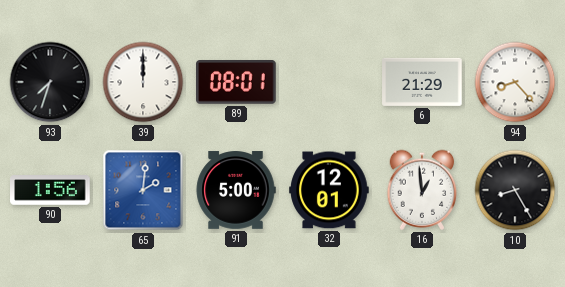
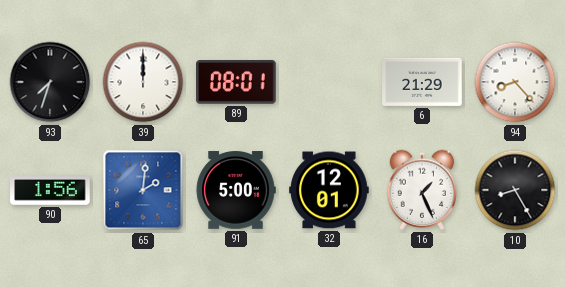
16: 12:59 -> 1:26 (422, 190)
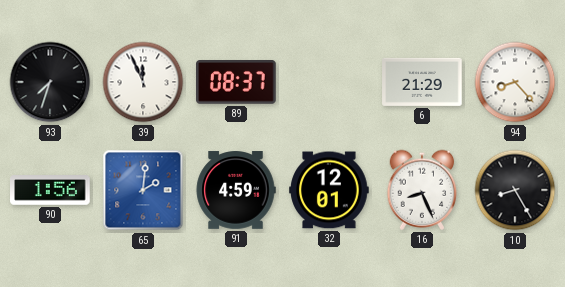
39: 12:00 -> 11:56 (143, 82)
89: 08:01 -> 08:37 (237, 83)
91: 5:00 -> 4:59 (236, 190)
16: 1:26 -> 8:26 (422, 190)
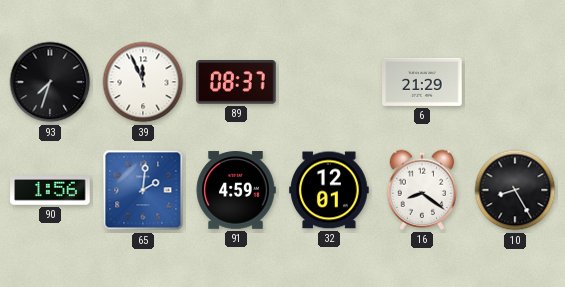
94: 8:23 -> none (515, 82)
16: 8:26 -> 8:21 (422, 190)
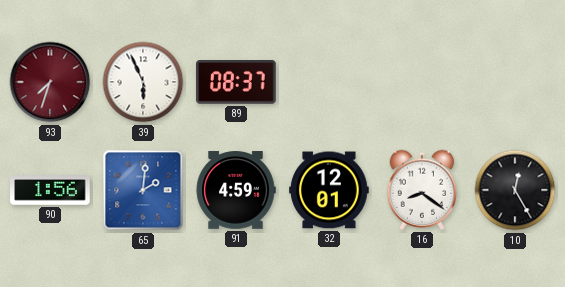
93 dial: black -> burgundy (50, 82)
39: 11:56 -> 5:56 (143, 82)
6: 21:29 -> none (422, 82)
10: 8:25 -> 12:25 (515, 190)
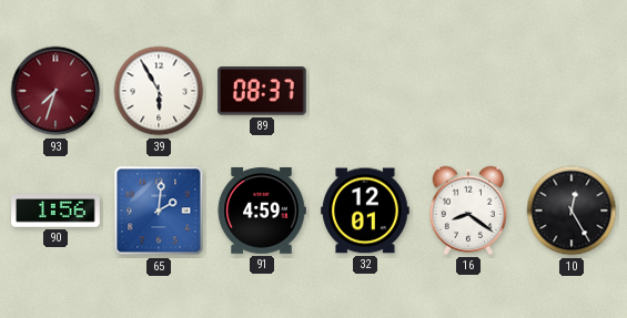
39: 5:56 -> 5:55 (159, 91)
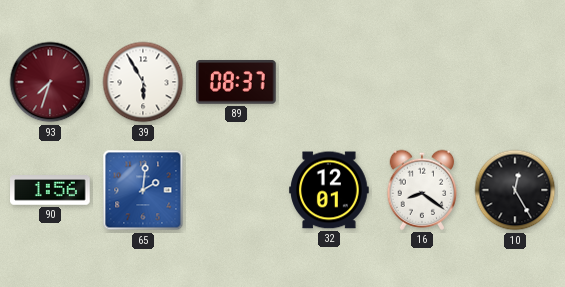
91: 4:59 -> none (262, 211)
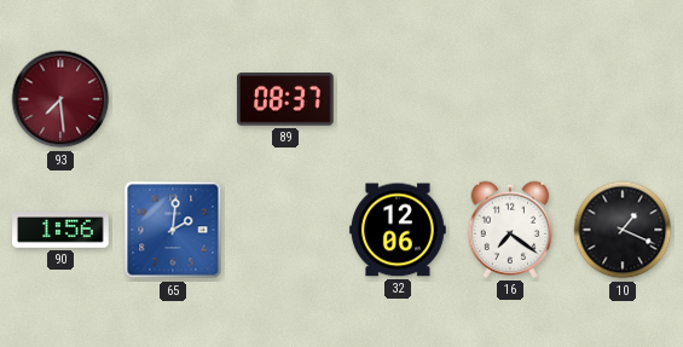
93: 7:33 -> 7:29 (60, 99)
39: 5:55 -> none (143, 82)
32: 12:01 -> 12:06 (398, 230)
16: 8:21 -> 7:21 (510, 230)
10: 12:25 -> 1:19 (623, 230)
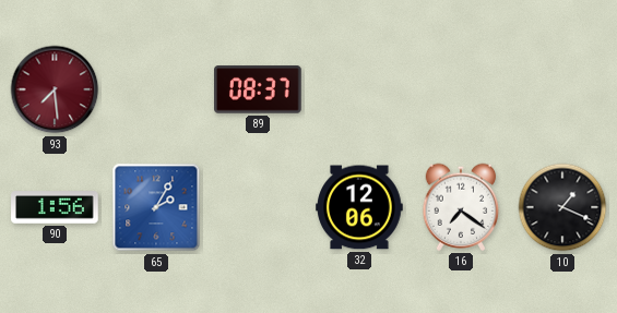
65: 2:01 -> 2:05 (156, 207)
